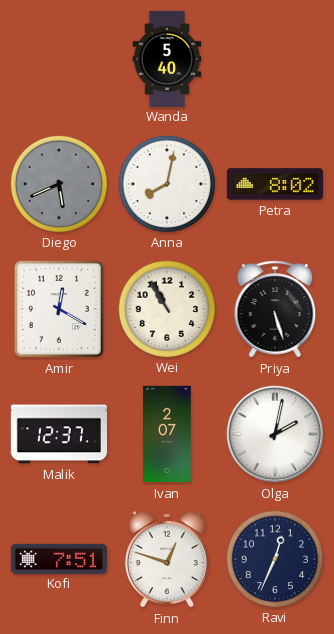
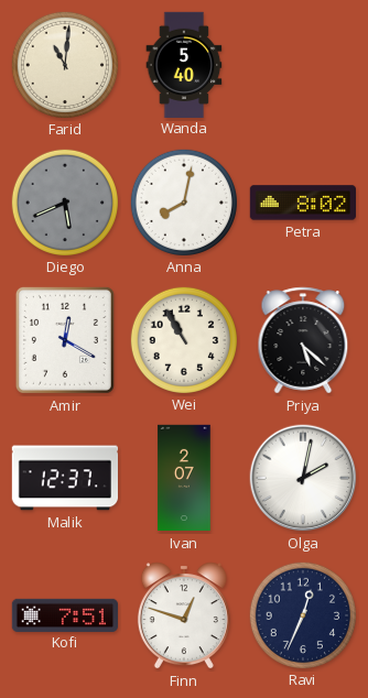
Farid: none -> 11:01 (64, 64)
Priya: 5:27 -> 5:22 (303, 340)
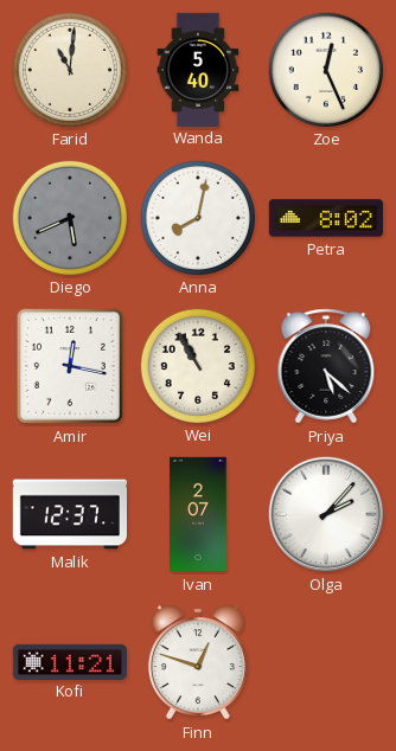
Zoe: none -> 12:26 (325, 69)
Amir: 12:20 -> 12:17 (70, 366)
Olga: 2:02 -> 2:07 (326, 514)
Kofi: 7:51 -> 11:21 (69, 661)
Ravi: 12:34 -> none (302, 614)
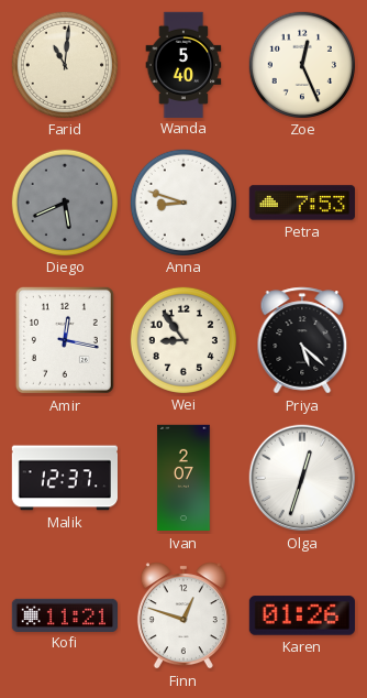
Anna: 8:02 -> 8:48 (182, 201)
Petra: 8:02 -> 7:53 (301, 203)
Wei: 10:55 -> 8:54 (182, 339)
Olga: 2:07 -> 12:33 (302, 478)
Karen: none -> 01:26 (301, 615)
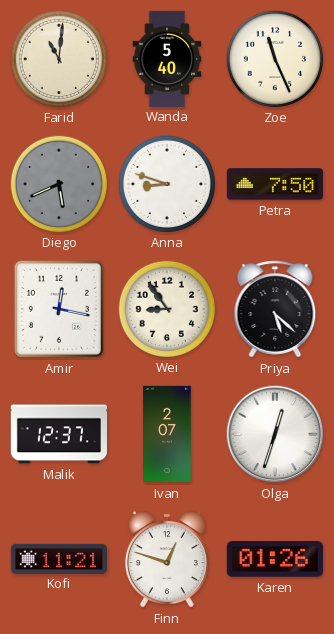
Zoe: 12:26 -> 11:26 (274, 58)
Petra: 7:53 -> 7:50 (274, 184)
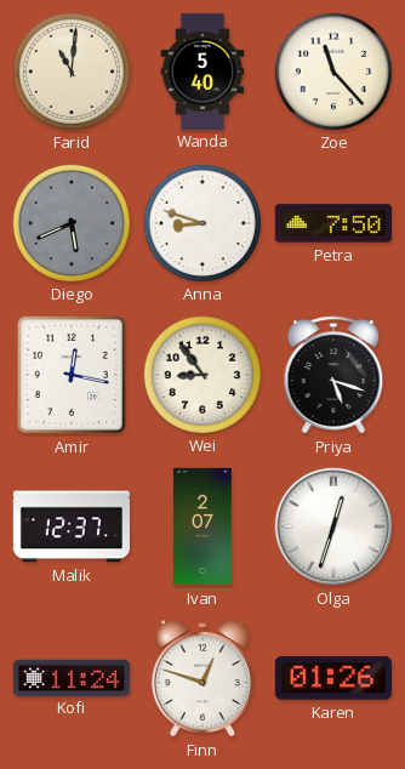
Zoe: 11:26 -> 11:23 (332, 70)
Priya: 5:22 -> 5:18 (333, 375)
Kofi: 11:21 -> 11:24 (70, 677)
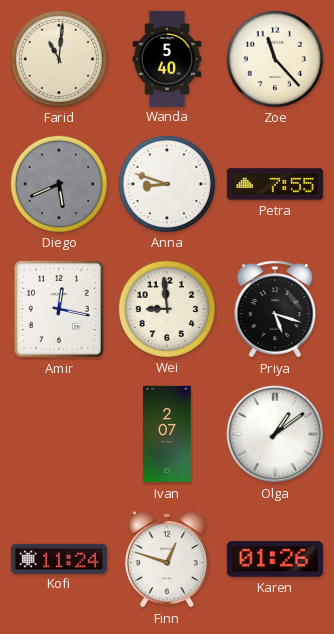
Petra: 7:50 -> 7:55 (274, 184)
Wei: 8:54 -> 8:59 (166, 308)
Malik: 12:37 -> none (70, 526)
Olga: 12:33 -> 1:09 (275, 434)
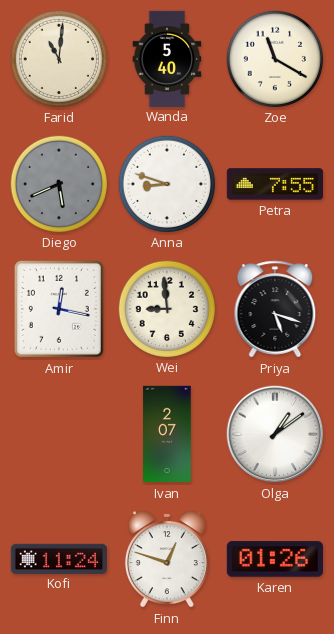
Zoe: 11:23 -> 11:20 (274, 58)
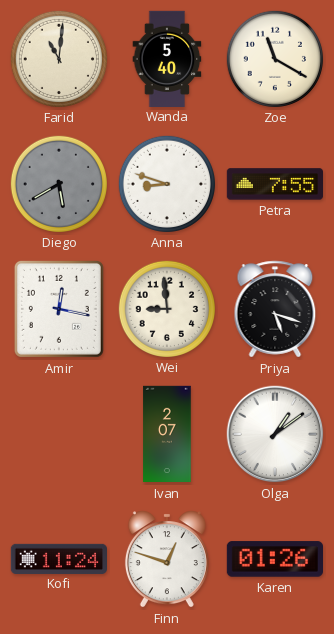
Diego: 5:41 -> 5:40 (58, 183)
